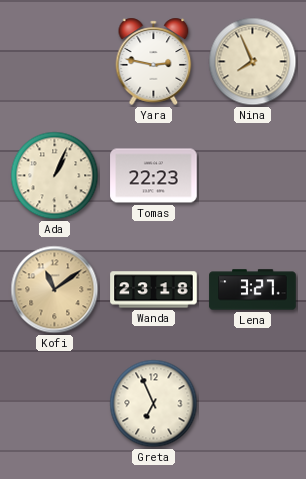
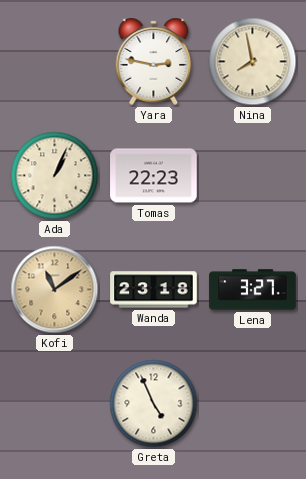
Nina: 7:56 -> 7:58 (253, 62)
Greta: 6:56 -> 4:56 (154, 404)
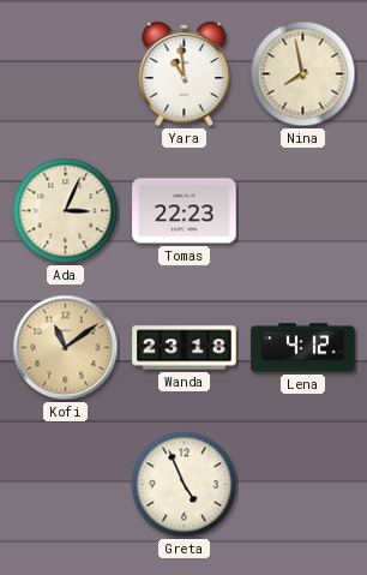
Yara: 2:47 -> 10:59 (185, 73)
Ada: 1:04 -> 3:04 (66, 211)
Lena: 3:27 -> 4:12 (303, 348)
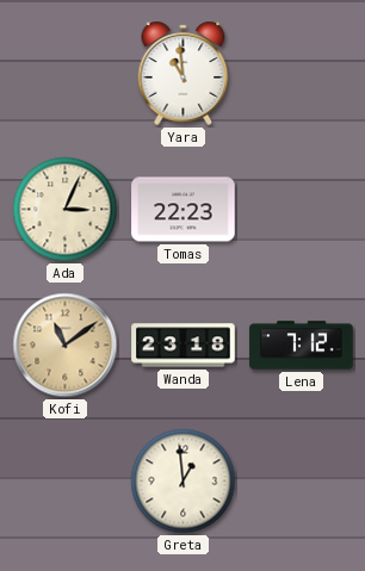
Nina: 7:58 -> none (303, 74)
Lena: 4:12 -> 7:12 (302, 346)
Greta: 4:56 -> 12:59 (184, 482)
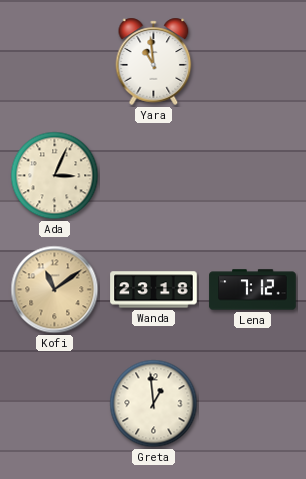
Tomas: 22:23 -> none (184, 210)
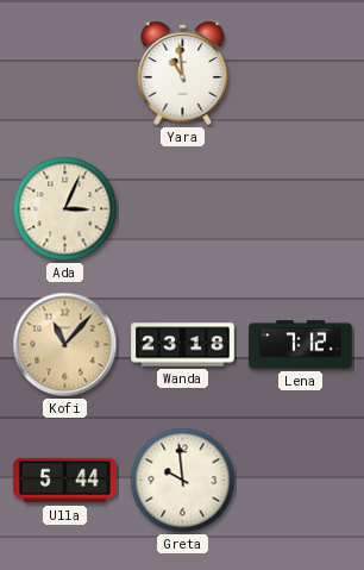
Kofi: 11:09 -> 11:07 (65, 345)
Ulla: none -> 5:44 (65, 481)
Greta: 12:59 -> 9:59 (183, 481)
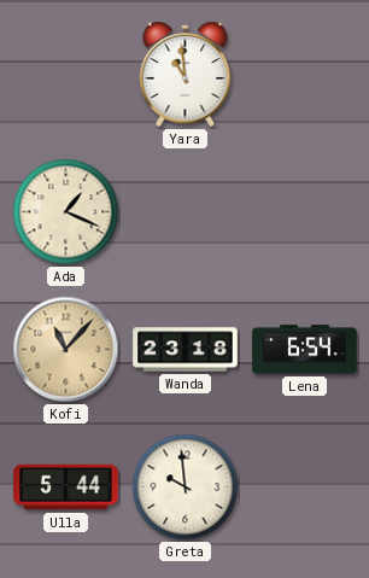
Ada: 3:04 -> 1:19 (66, 212)
Lena: 7:12 -> 6:54 (305, 350)
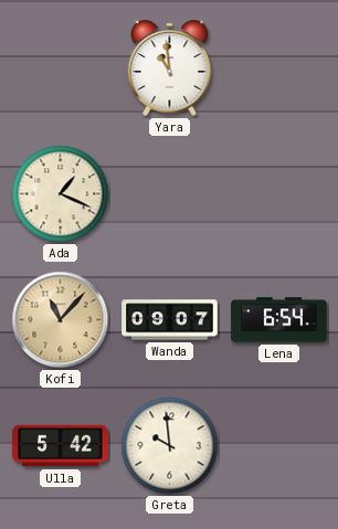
Wanda: 23:18 -> 09:07 (170, 320)
Ulla: 5:44 -> 5:42 (61, 446)
